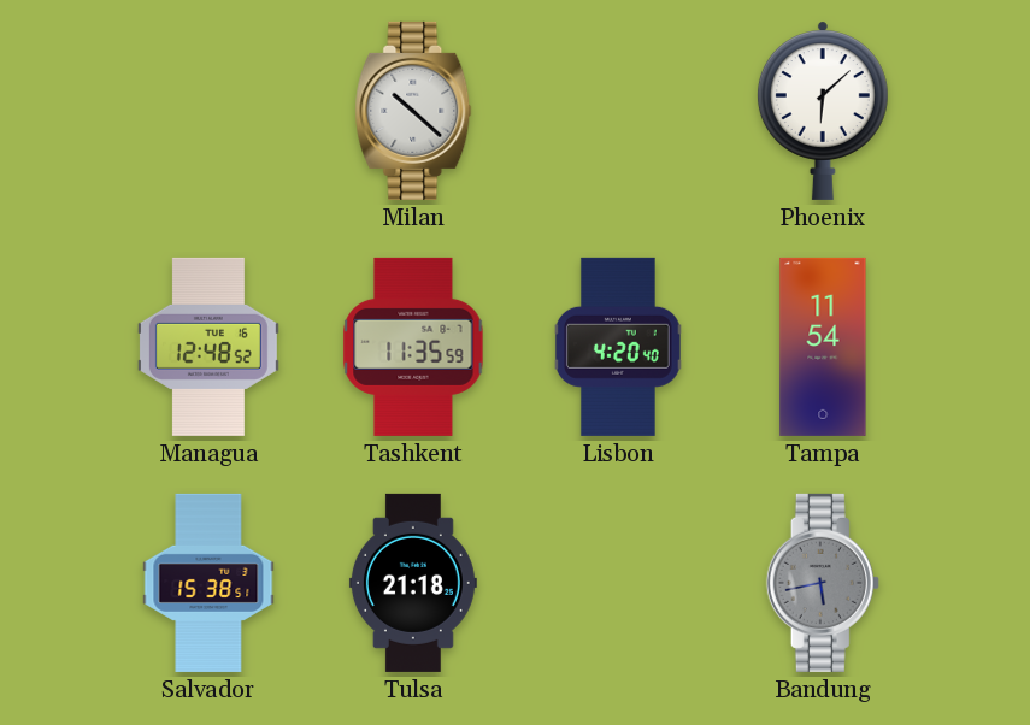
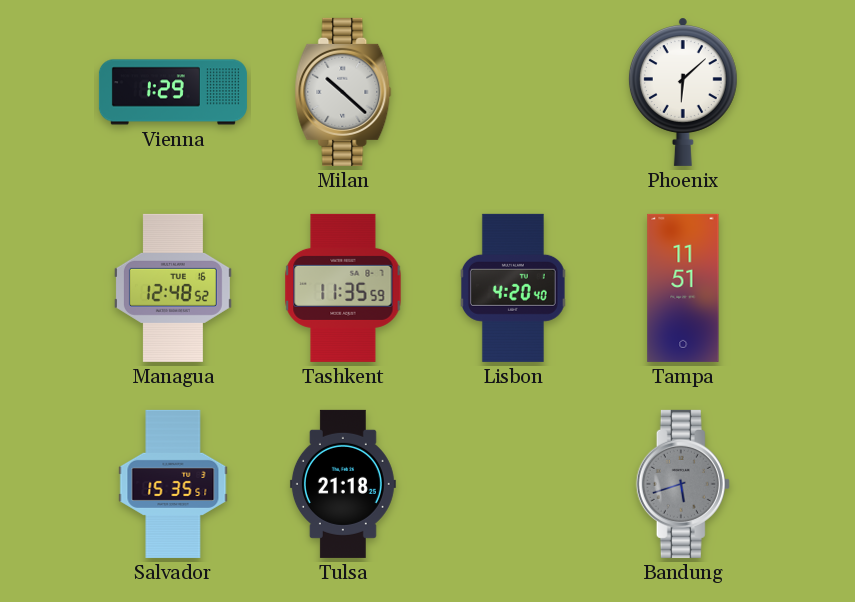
Vienna: none -> 1:29 (173, 92)
Tampa: 11:54 -> 11:51 (683, 288)
Salvador: 15:38 -> 15:35 (173, 484)
Bandung: 5:43 -> 5:42 (683, 484)
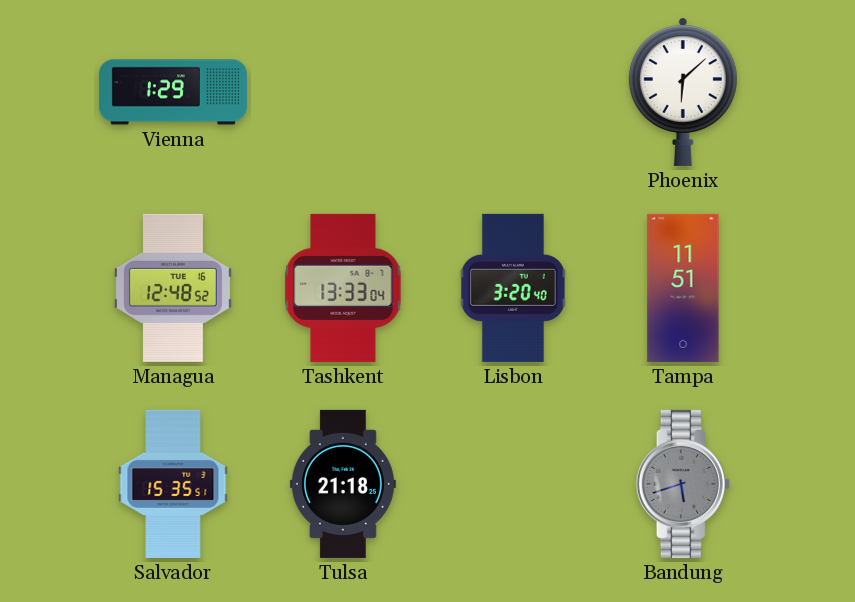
Milan: 10:22 -> none (343, 92)
Tashkent: 11:35 -> 13:33 (343, 288)
Lisbon: 4:20 -> 3:20 (513, 288)
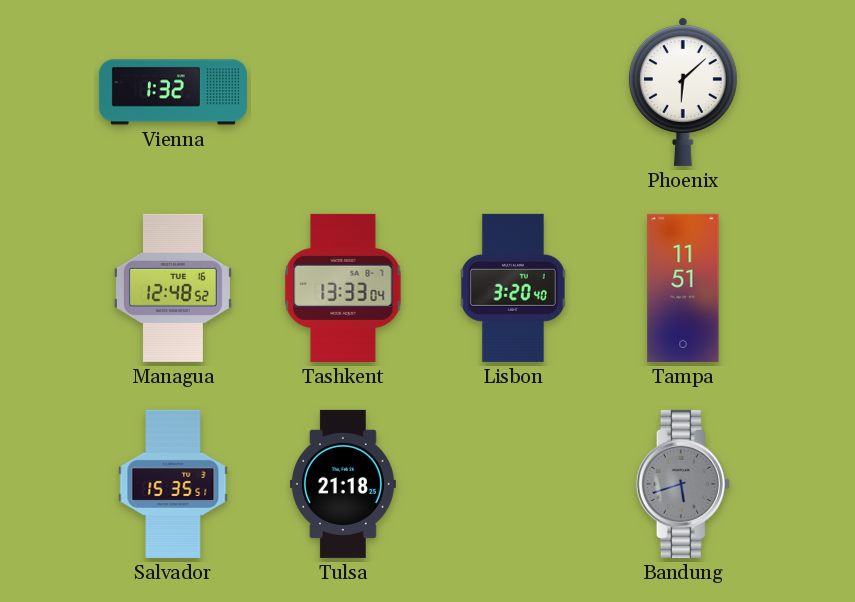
Vienna: 1:29 -> 1:32 (173, 92)
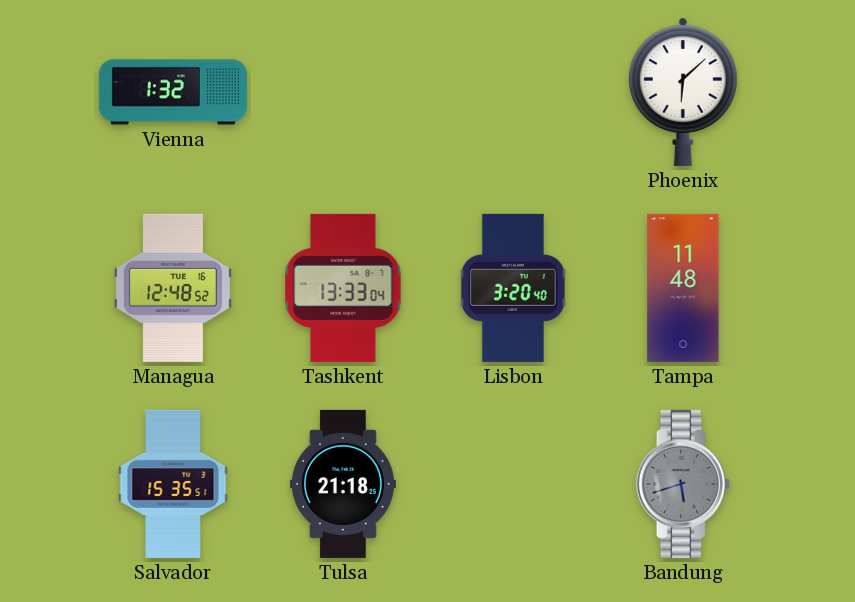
Tampa: 11:51 -> 11:48 (683, 288)
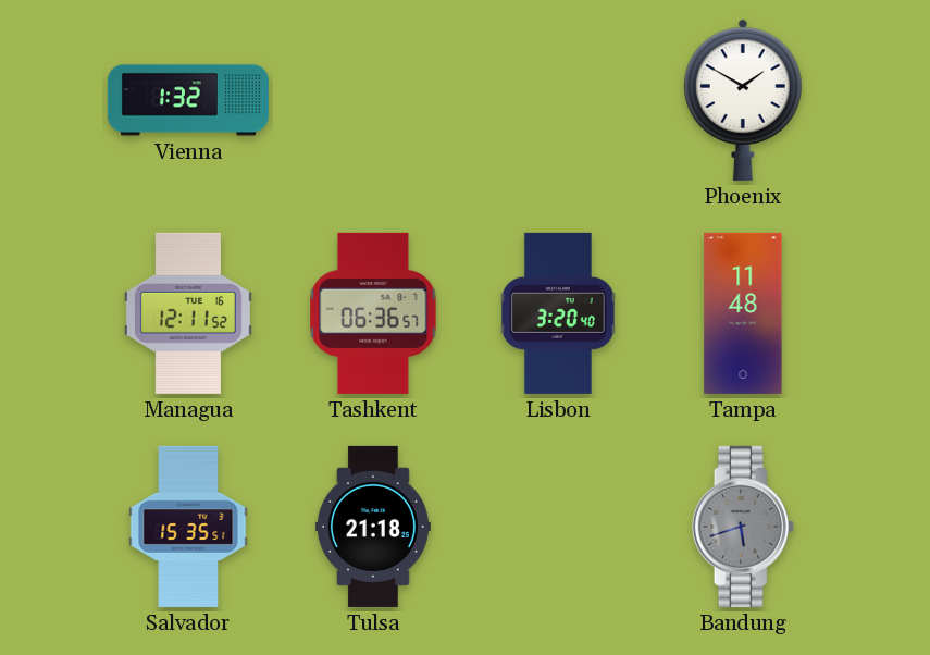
Phoenix: 6:08 -> 1:50 (743, 100)
Managua: 12:48 -> 12:11 (188, 313)
Tashkent: 13:33 -> 06:36 (373, 313)
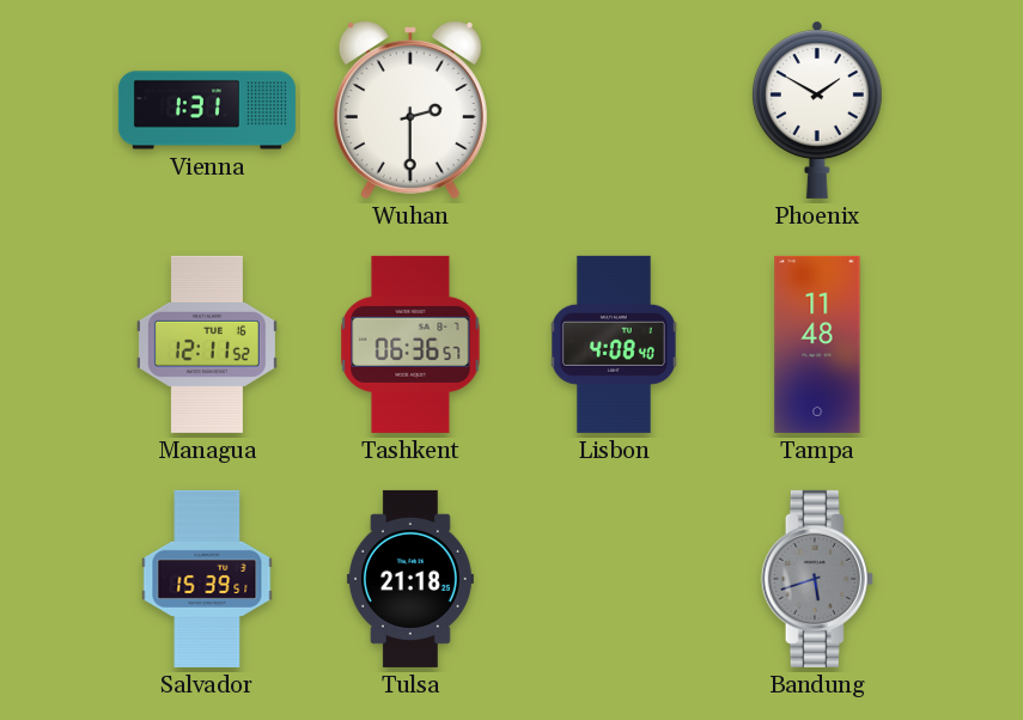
Vienna: 1:32 -> 1:31 (207, 110)
Wuhan: none -> 2:30 (410, 110)
Lisbon: 3:20 -> 4:08 (614, 344)
Salvador: 15:35 -> 15:39 (207, 579)
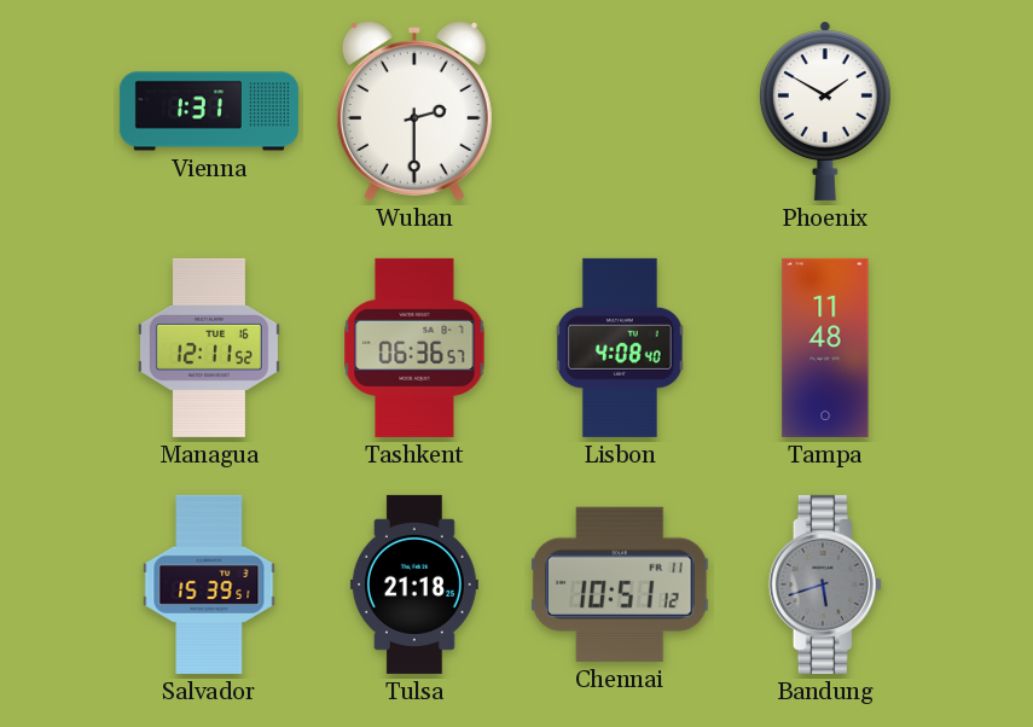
Chennai: none -> 10:51 (621, 584)
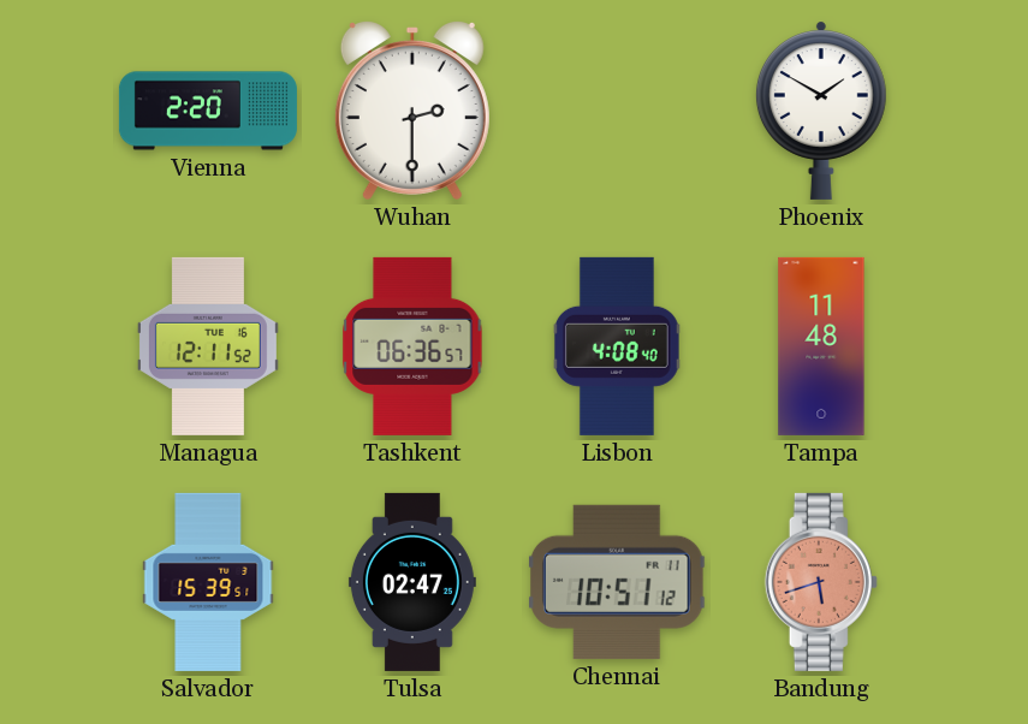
Vienna: 1:31 -> 2:20 (208, 111)
Tulsa: 21:18 -> 02:47 (412, 582)
Bandung dial: grey -> salmon (821, 582)
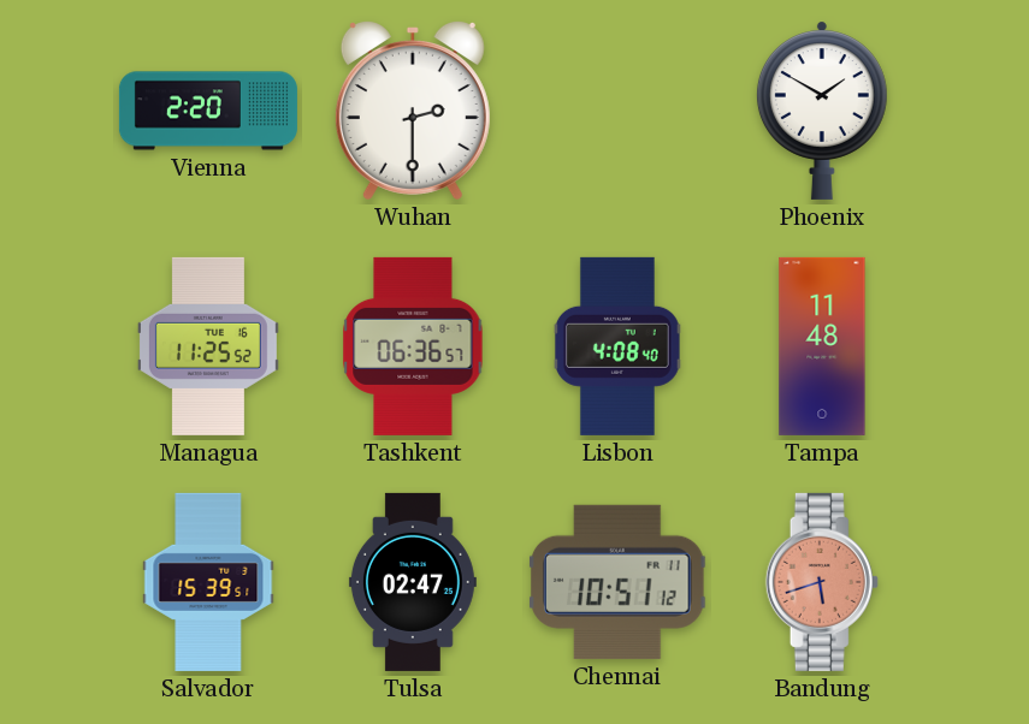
Managua: 12:11 -> 11:25 (208, 346)
